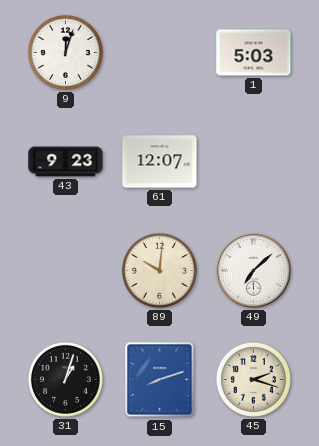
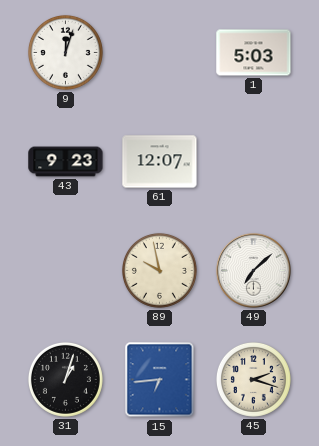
89: 10:01 -> 9:58 (159, 270)
15: 8:12 -> 6:44 (160, 380)
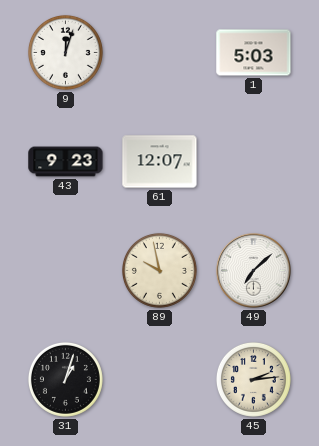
15: 6:44 -> none (160, 380)
45: 2:18 -> 2:14 (253, 379)
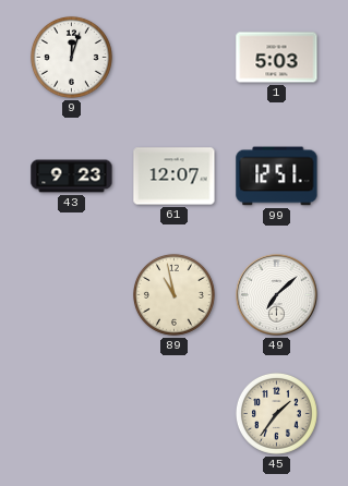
99: none -> 12:51 (277, 177)
89: 9:58 -> 10:58 (173, 294)
31: 1:03 -> none (65, 379)
45: 2:14 -> 1:36 (276, 413)
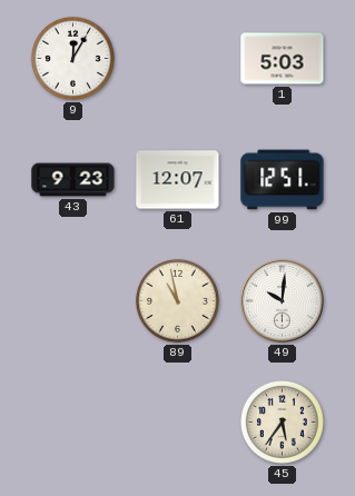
9: 12:03 -> 12:05 (72, 58)
49: 7:08 -> 10:01 (283, 301)
45: 1:36 -> 5:36 (282, 421)
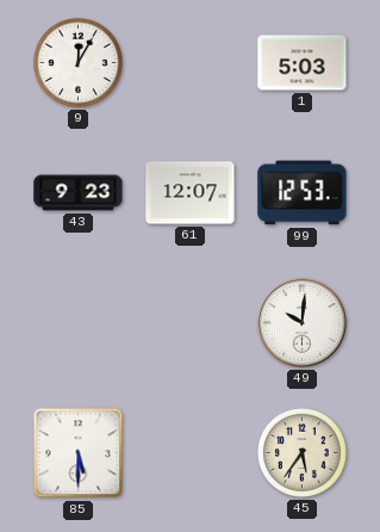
99: 12:51 -> 12:53 (303, 193)
89: 10:58 -> none (177, 300)
85: none -> 5:30 (79, 453)
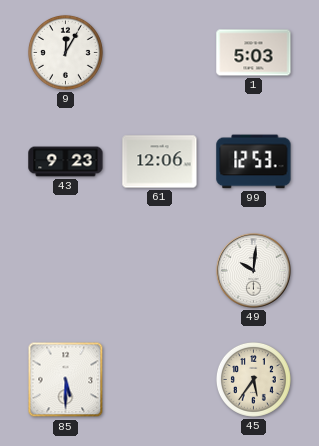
61: 12:07 -> 12:06 (160, 162)
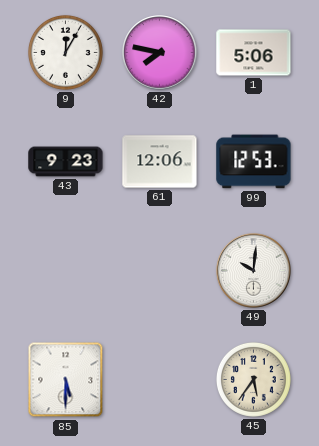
42: none -> 7:47 (160, 53)
1: 5:03 -> 5:06 (254, 53)
